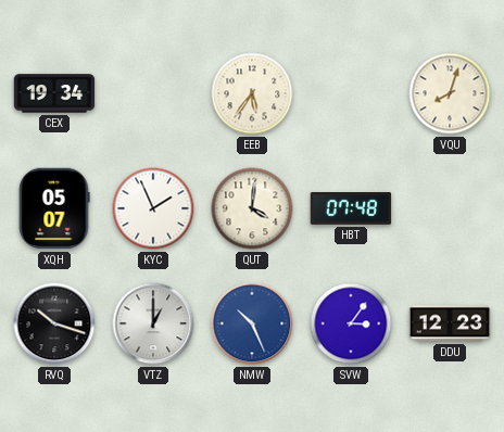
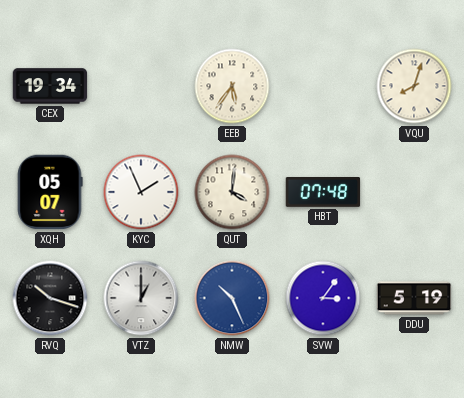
DDU: 12:23 -> 5:19 (414, 298)
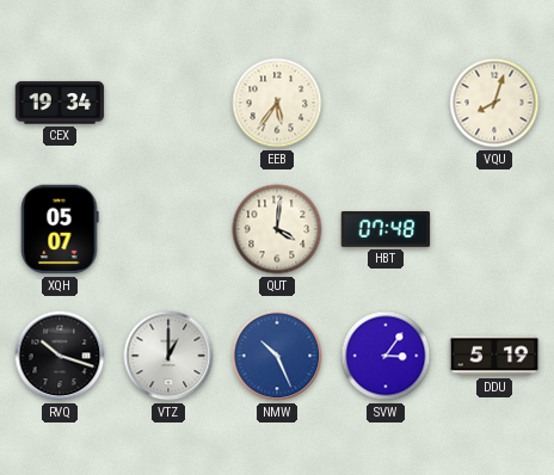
KYC: 1:56 -> none (141, 192)
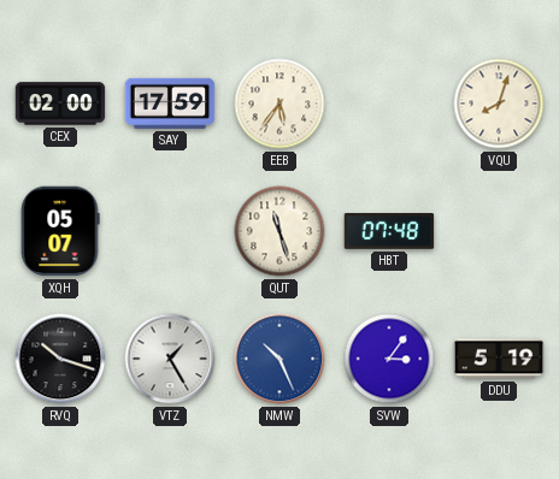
CEX: 19:34 -> 02:00 (60, 104)
SAY: none -> 17:59 (170, 104)
QUT: 4:01 -> 11:27 (279, 231)
VTZ: 1:00 -> 1:25 (170, 359)
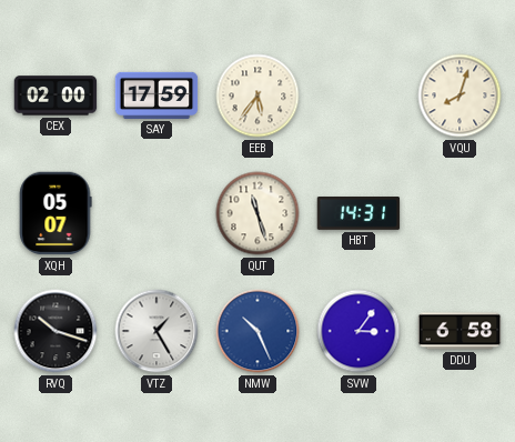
HBT: 07:48 -> 14:31 (359, 214)
DDU: 5:19 -> 6:58 (460, 331)
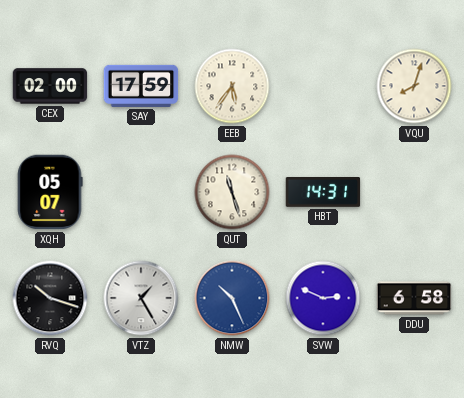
SVW: 3:06 -> 2:49 (323, 298)
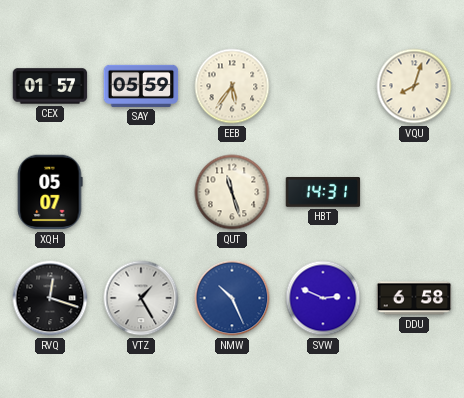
CEX: 02:00 -> 01:57 (50, 86)
SAY: 17:59 -> 05:59 (141, 86)
RVQ: 10:18 -> 12:18 (50, 298)
